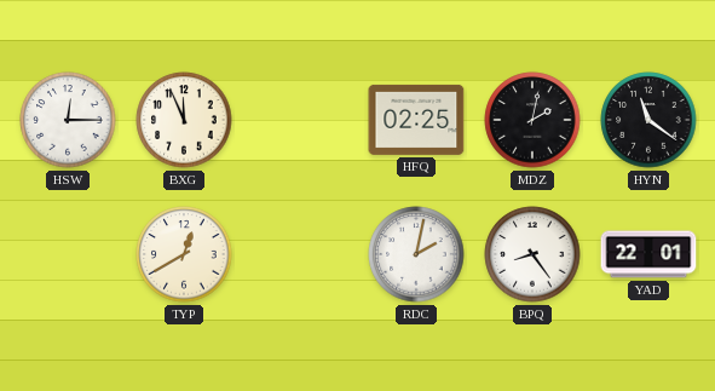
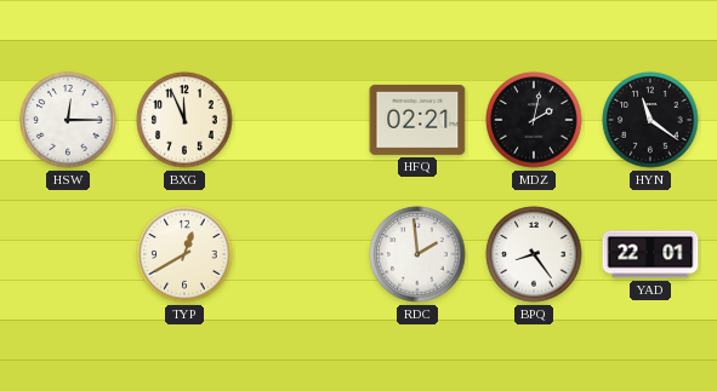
HFQ: 02:25 -> 02:21 (417, 120)
RDC: 2:02 -> 1:59 (417, 254)
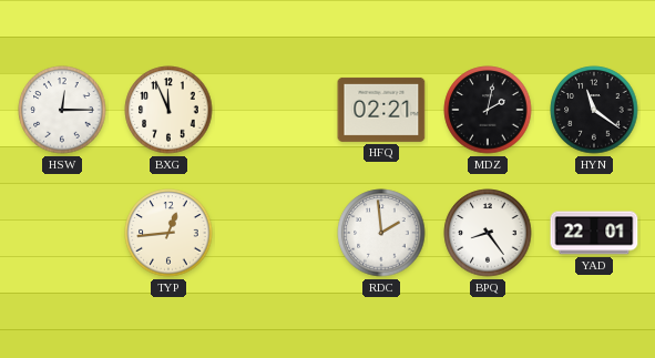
TYP: 12:40 -> 12:44 (168, 233)
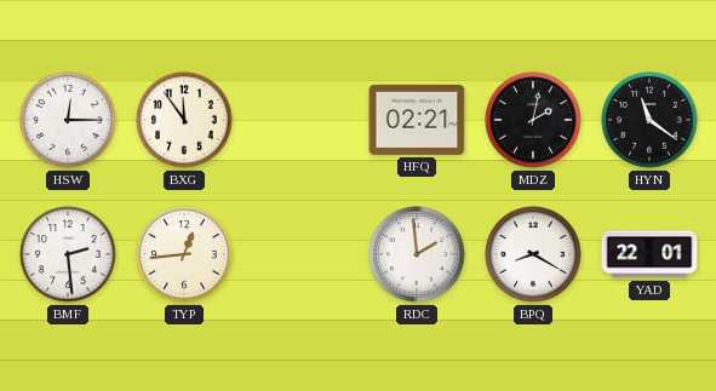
BXG: 11:56 -> 11:54 (184, 120)
BMF: none -> 2:29 (68, 254)
BPQ: 8:24 -> 8:20 (533, 254)
